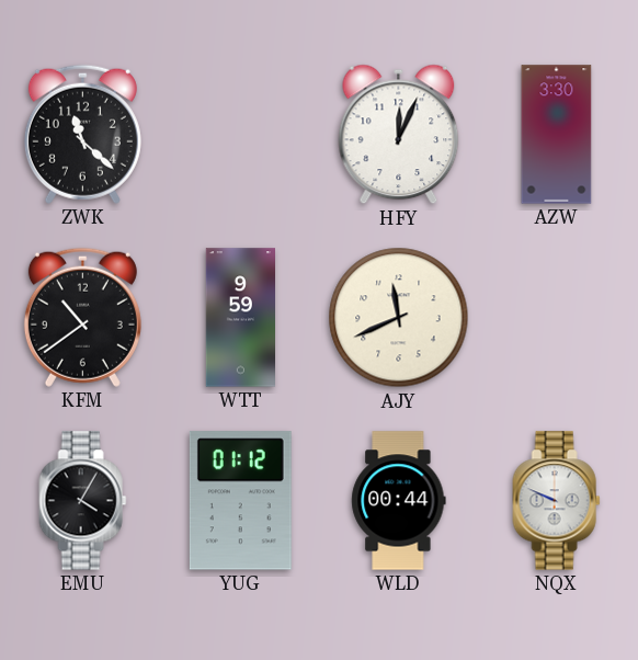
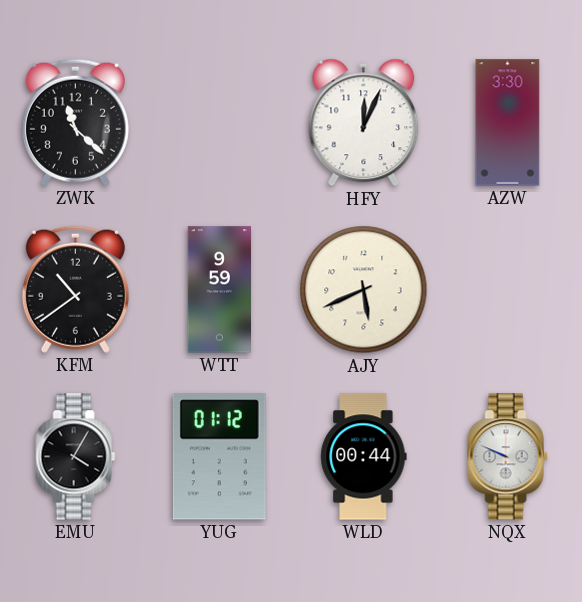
AJY: 11:41 -> 5:41 (364, 290)
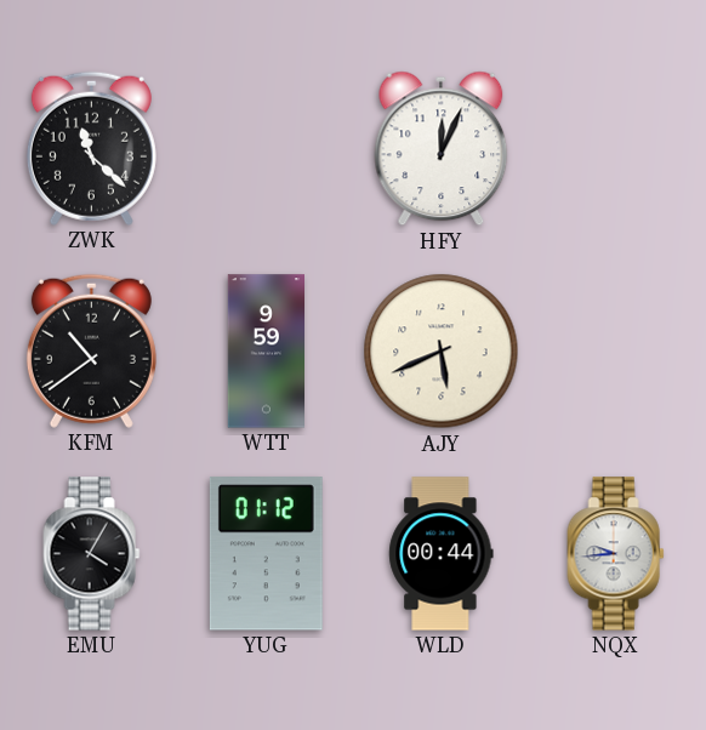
AZW: 3:30 -> none (508, 123)
NQX: 9:49 -> 9:44 (616, 554)
